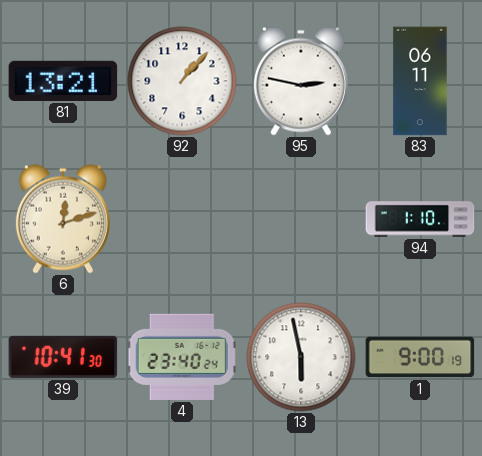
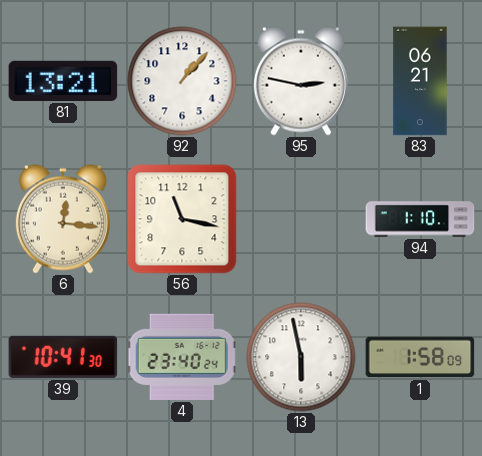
83: 06:11 -> 06:21 (420, 81)
6: 12:12 -> 12:16 (63, 219)
56: none -> 11:17 (182, 219)
1: 9:00 -> 1:58 (420, 357)
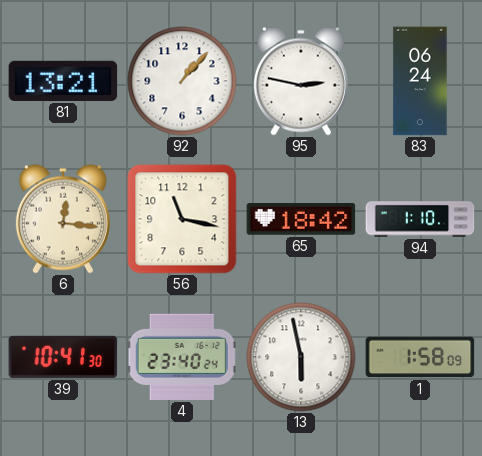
83: 06:21 -> 06:24 (420, 81)
65: none -> 18:42 (301, 220)
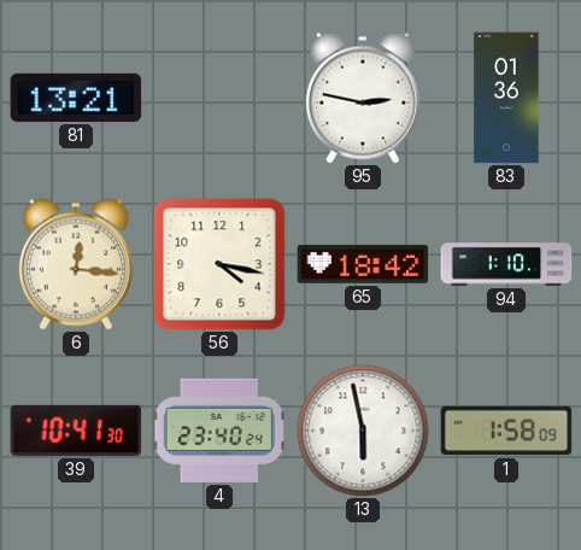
92: 1:07 -> none (182, 81)
83: 06:24 -> 01:36 (506, 98)
56: 11:17 -> 4:17 (219, 264)
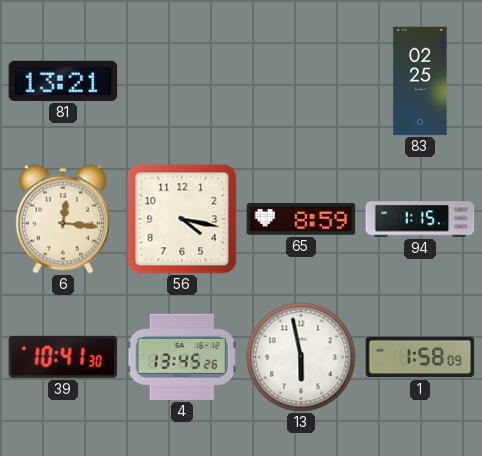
95: 2:47 -> none (363, 98)
83: 01:36 -> 02:25 (420, 81)
65: 18:42 -> 8:59 (301, 220)
94: 1:10 -> 1:15 (420, 219)
4: 23:40 -> 13:45 (182, 357)
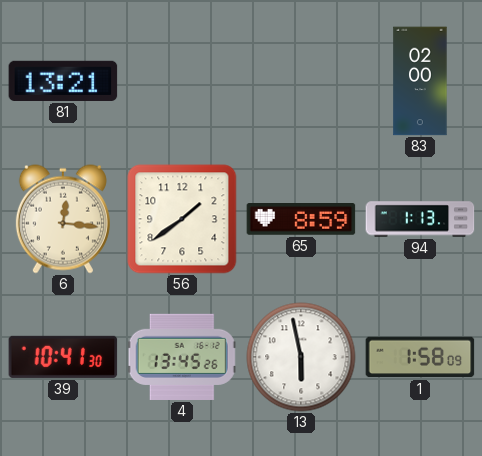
83: 02:25 -> 02:00 (420, 81)
56: 4:17 -> 1:39 (182, 219)
94: 1:15 -> 1:13 (420, 219)
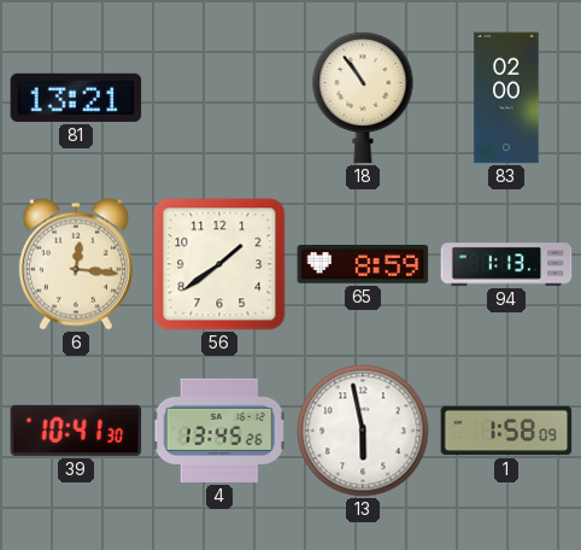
18: none -> 10:54 (363, 98)
